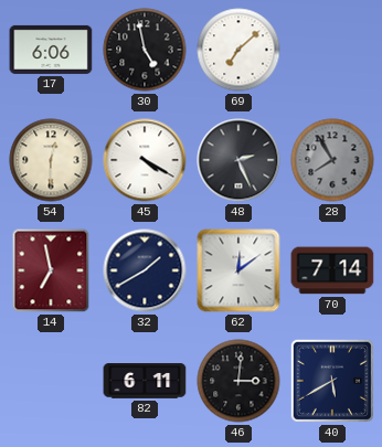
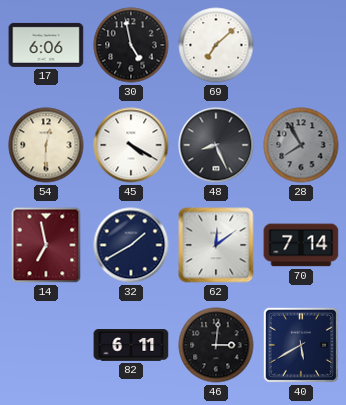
48: 2:26 -> 8:26 (216, 145)
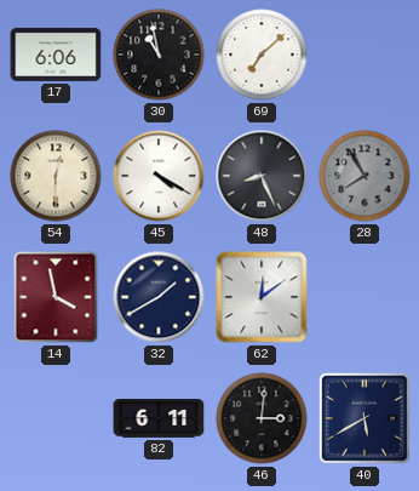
30: 4:58 -> 10:58 (159, 55)
14: 6:58 -> 3:58 (56, 297)
70: 7:14 -> none (301, 245)
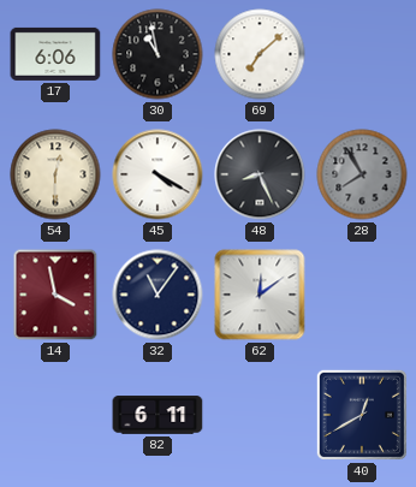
32: 1:40 -> 11:06 (158, 295)
46: 3:01 -> none (262, 418)
40: 5:40 -> 12:40 (362, 415)
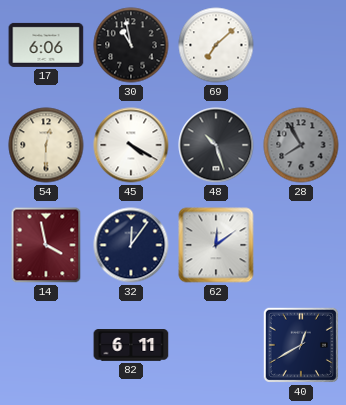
48: 8:26 -> 10:27 (216, 145)
32: 11:06 -> 12:06 (131, 245)
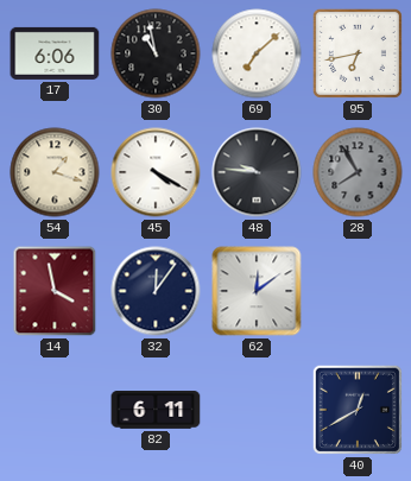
95: none -> 6:43 (358, 53)
54: 12:30 -> 1:18 (55, 172)
48: 10:27 -> 9:46 (257, 172)
